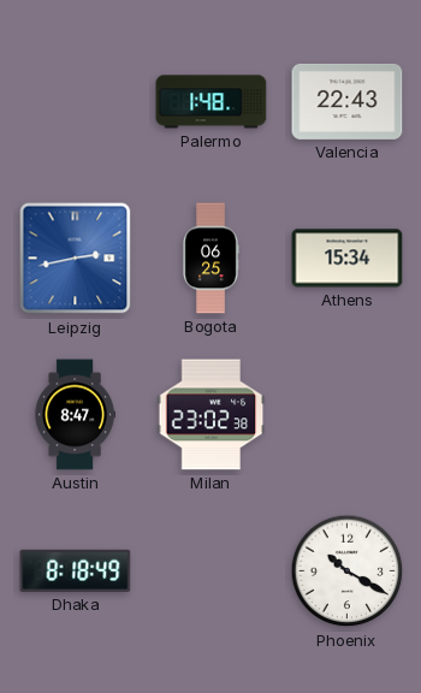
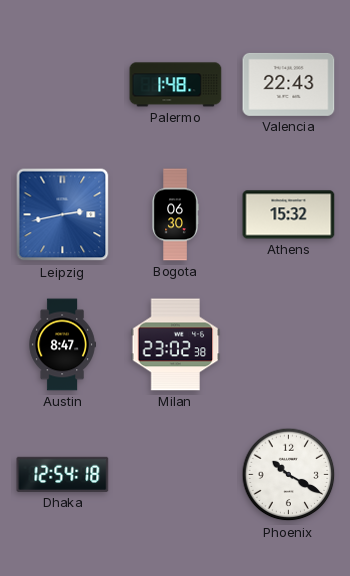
Bogota: 06:25 -> 06:30 (175, 215)
Athens: 15:34 -> 15:32 (289, 215)
Dhaka: 8:18 -> 12:54 (63, 474)
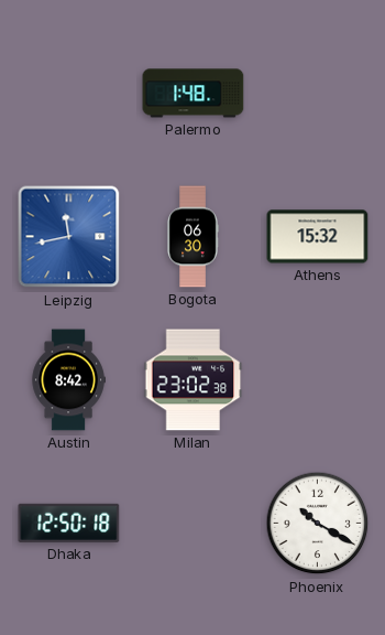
Valencia: 22:43 -> none (289, 84)
Leipzig: 2:43 -> 11:43 (69, 237)
Austin: 8:47 -> 8:42 (68, 380)
Dhaka: 12:54 -> 12:50 (69, 523)
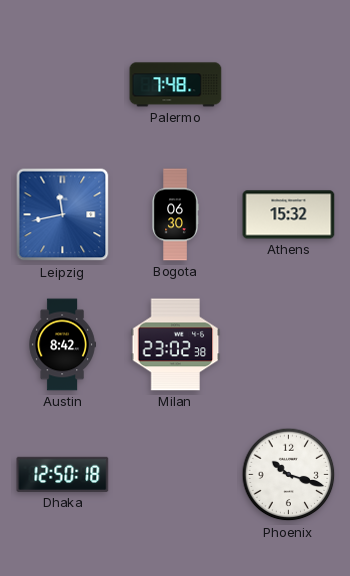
Palermo: 1:48 -> 7:48 (176, 85)
Phoenix: 10:20 -> 10:18 (289, 475)
